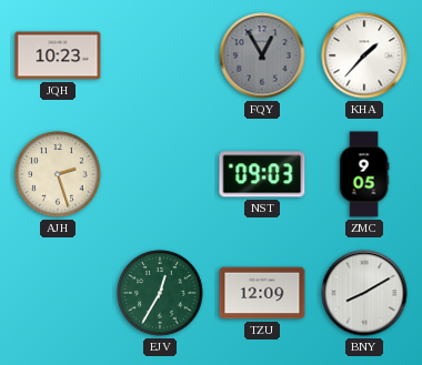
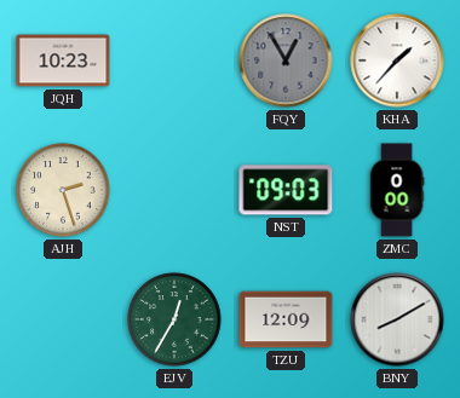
ZMC: 9:05 -> 0:00 (397, 190)
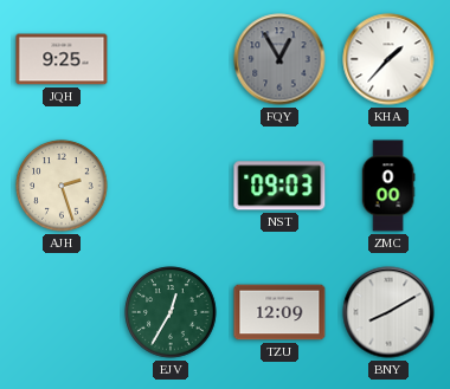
JQH: 10:23 -> 9:25 (62, 59)
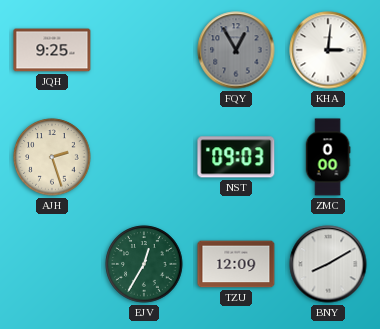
KHA: 1:37 -> 3:01 (328, 50)
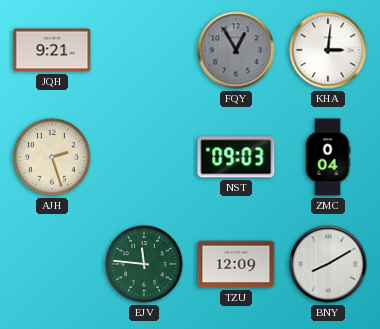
JQH: 9:25 -> 9:21 (52, 50)
ZMC: 0:00 -> 0:04 (328, 157)
EJV: 12:35 -> 11:46 (144, 264)
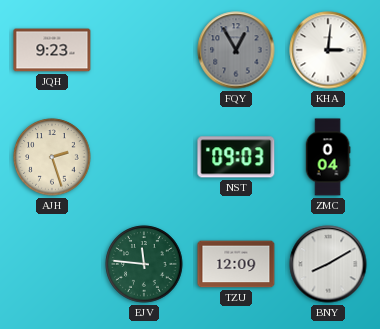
JQH: 9:21 -> 9:23 (52, 50)
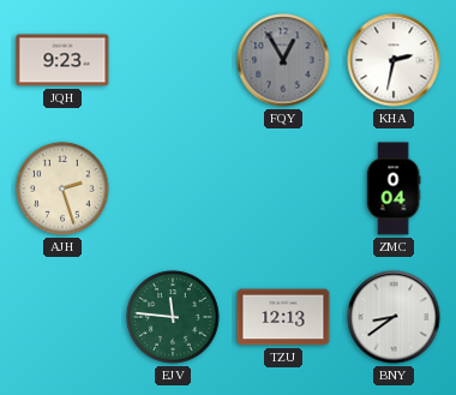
KHA: 3:01 -> 2:32 (394, 60)
NST: 09:03 -> none (236, 157)
TZU: 12:09 -> 12:13 (283, 317)
BNY: 8:10 -> 8:39 (394, 317)
